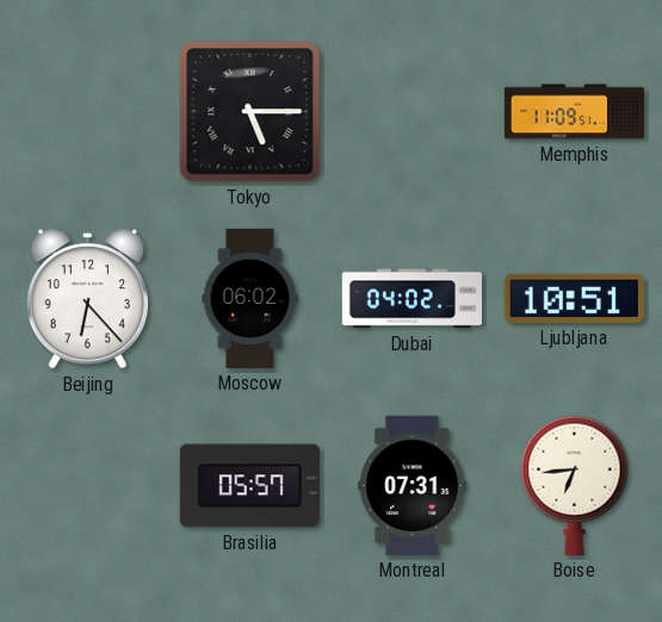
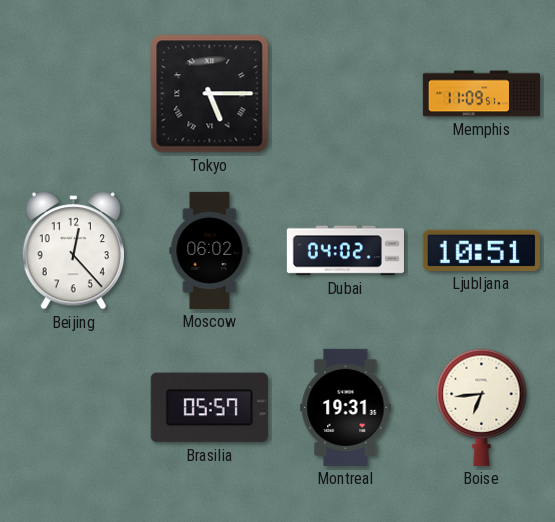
Beijing: 6:23 -> 12:23 (73, 251)
Montreal: 07:31 -> 19:31 (346, 407)
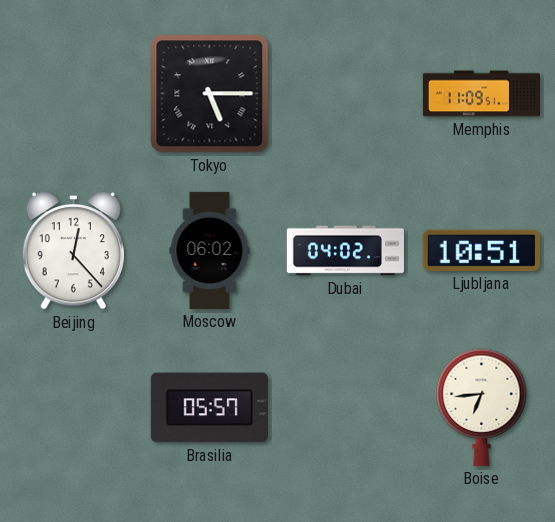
Montreal: 19:31 -> none (346, 407)
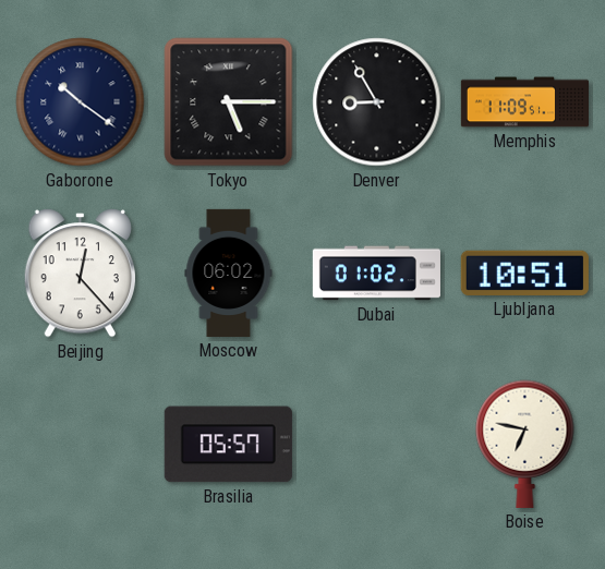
Gaborone: none -> 10:21 (81, 102)
Denver: none -> 8:55 (377, 102)
Dubai: 04:02 -> 01:02 (376, 274)
Boise: 6:44 -> 6:47 (525, 444)
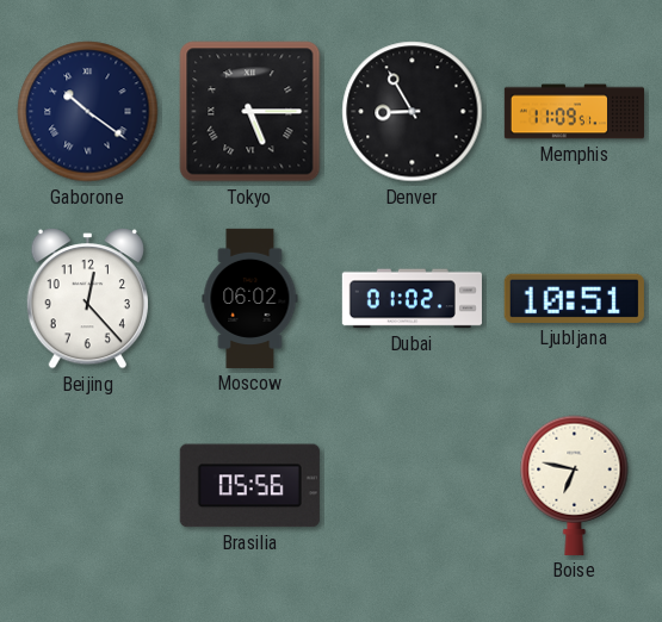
Brasilia: 05:57 -> 05:56 (249, 486)
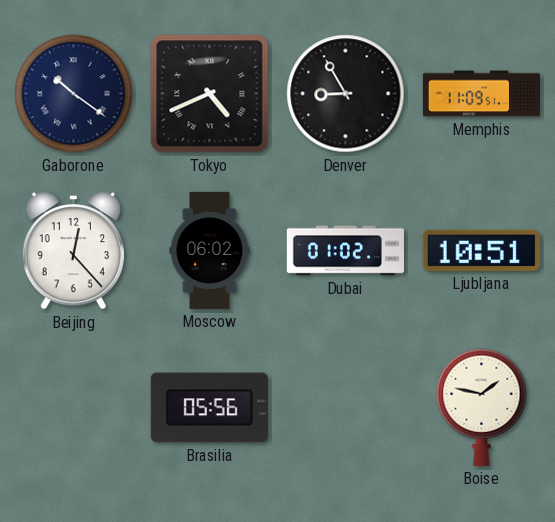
Tokyo: 5:15 -> 4:41 (210, 94)
Boise: 6:47 -> 1:47 (482, 407)
